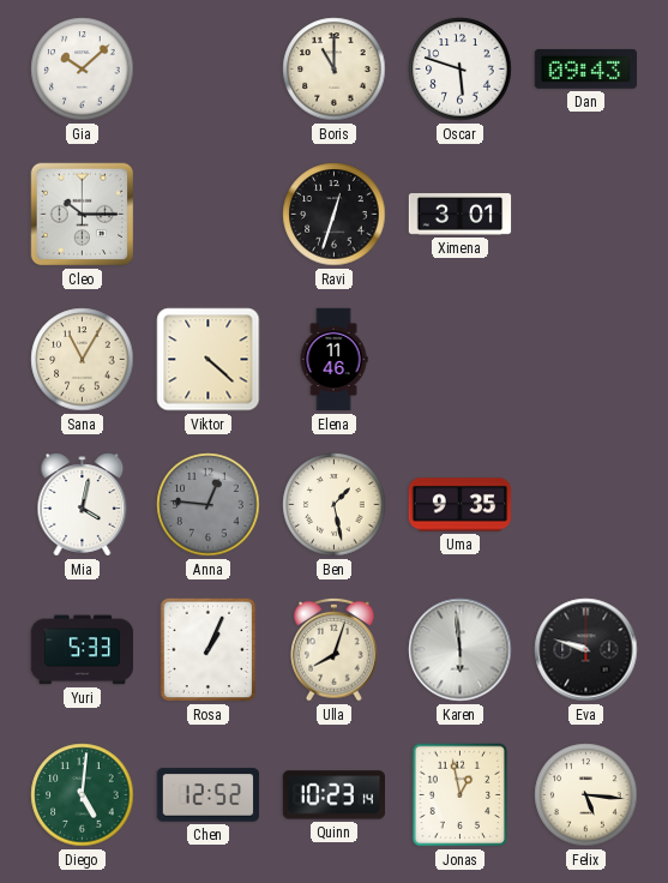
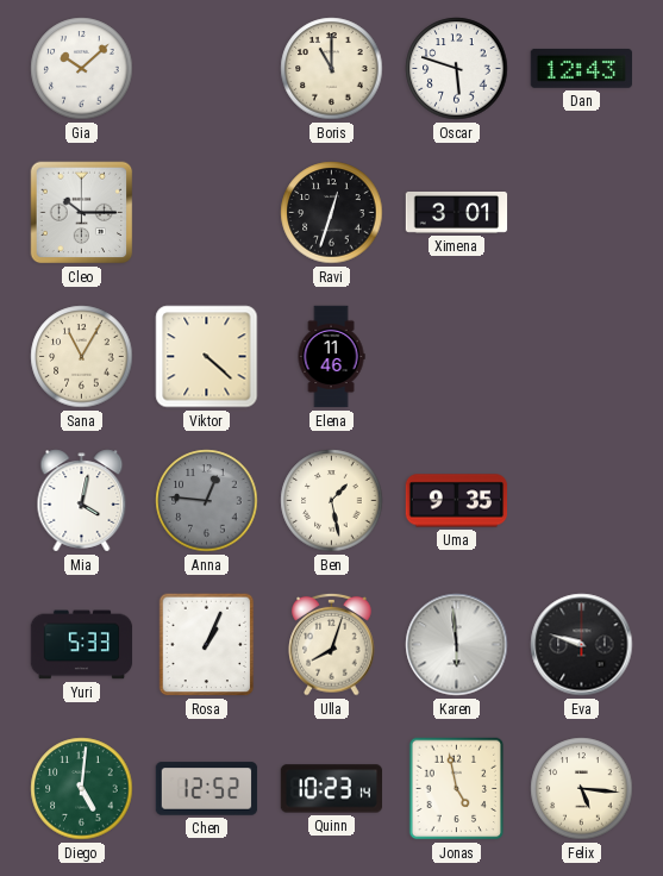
Dan: 09:43 -> 12:43 (581, 68)
Jonas: 12:58 -> 4:58 (457, 789)
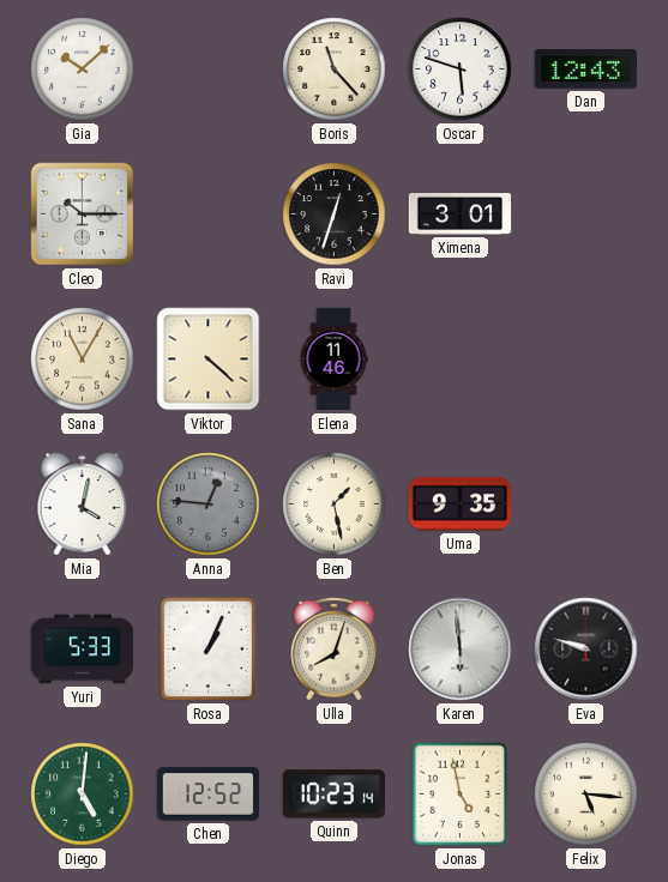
Boris: 11:00 -> 11:23 (335, 70)
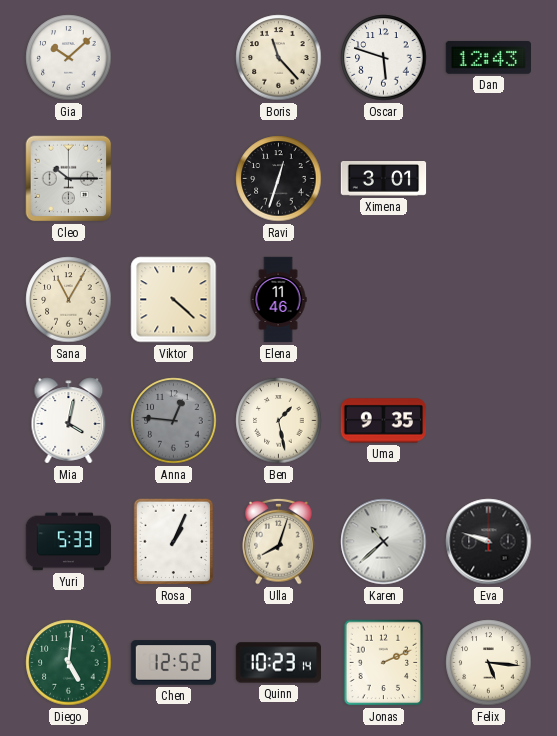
Karen: 5:59 -> 10:38 (384, 542)
Jonas: 4:58 -> 2:11 (384, 663)
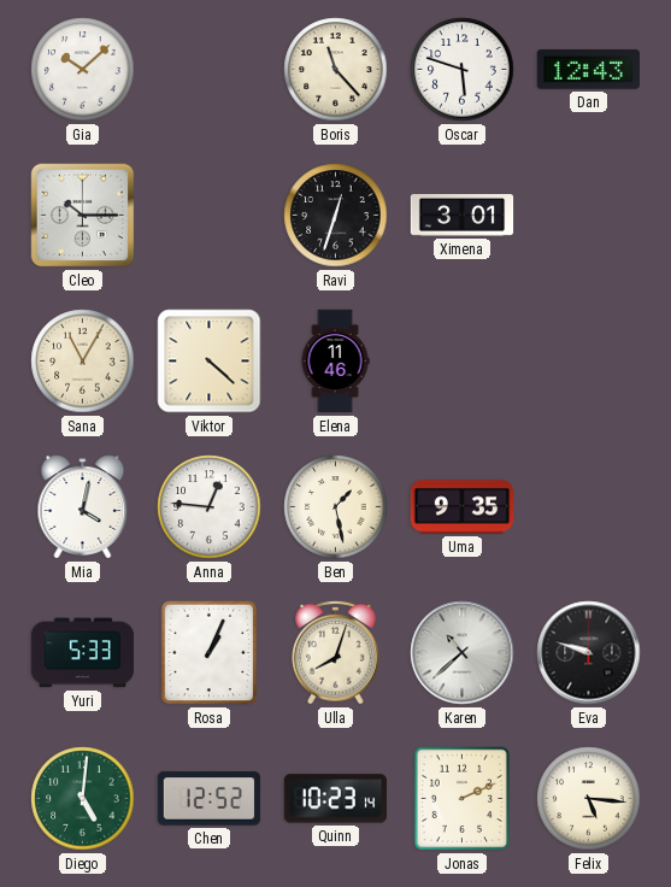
Anna dial: grey -> white (210, 507)
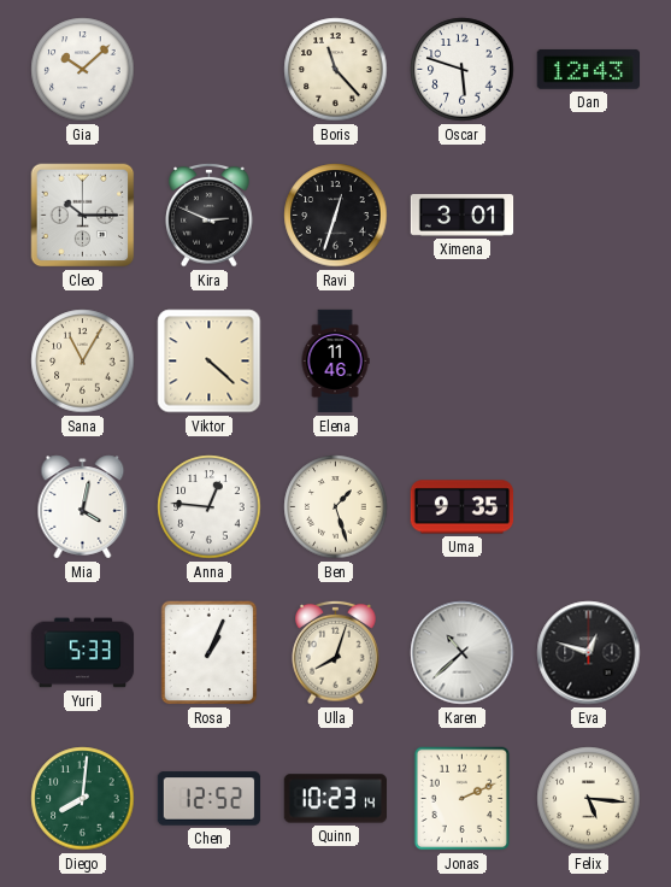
Kira: none -> 2:49 (210, 215)
Ben: 1:28 -> 1:27 (336, 507)
Eva: 9:48 -> 12:48 (589, 653)
Diego: 5:01 -> 8:01 (83, 799)
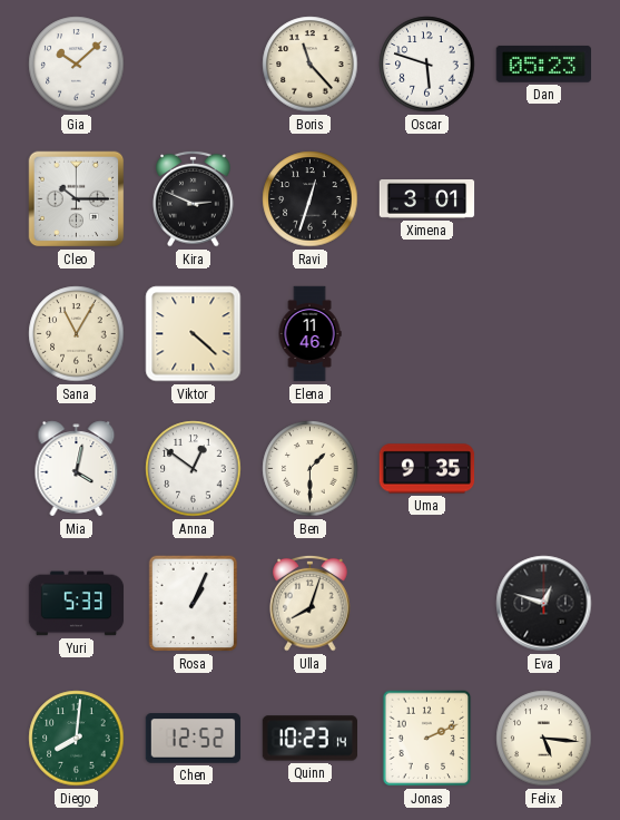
Dan: 12:43 -> 05:23 (543, 64)
Anna: 12:46 -> 12:51 (194, 469)
Ben: 1:27 -> 1:30 (311, 469)
Karen: 10:38 -> none (463, 653)
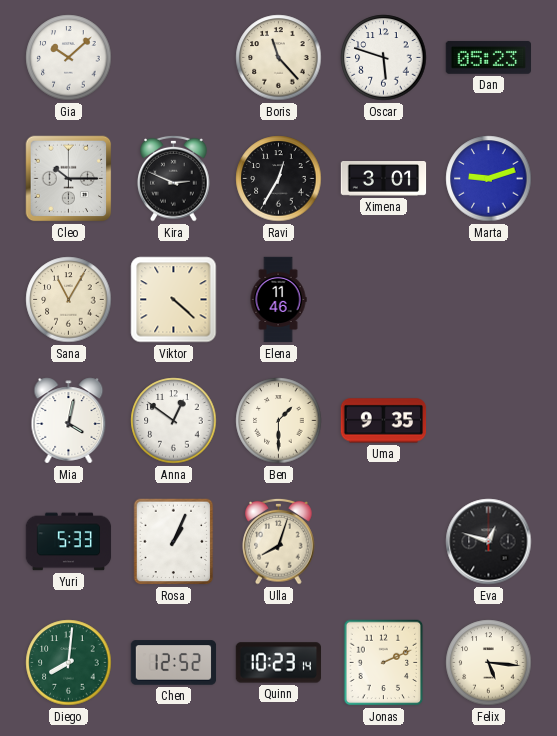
Ravi: 12:33 -> 12:35 (279, 179)
Marta: none -> 9:12 (489, 179)
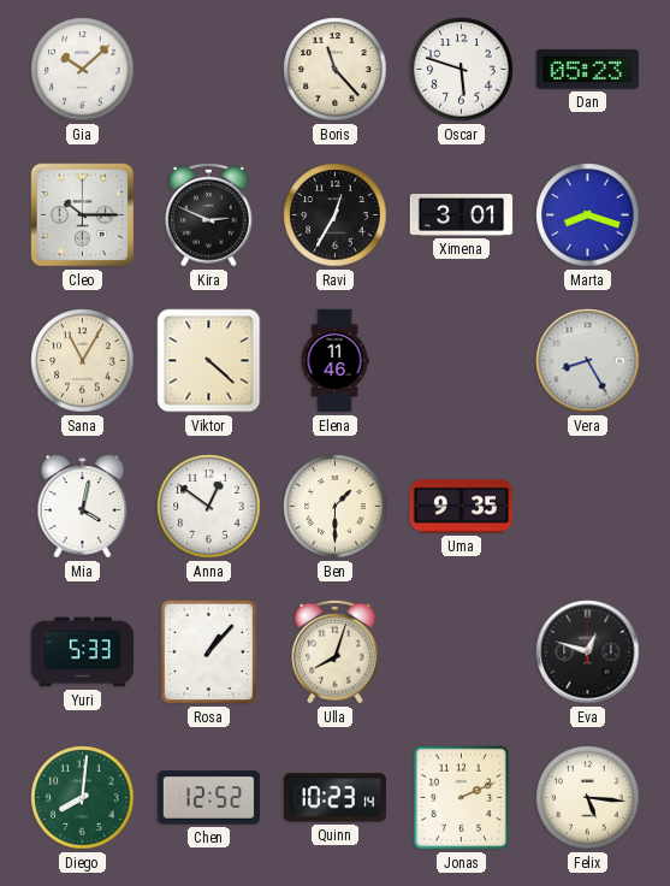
Marta: 9:12 -> 8:18 (588, 215)
Vera: none -> 8:25 (588, 361)
Rosa: 1:04 -> 1:07 (209, 652)
